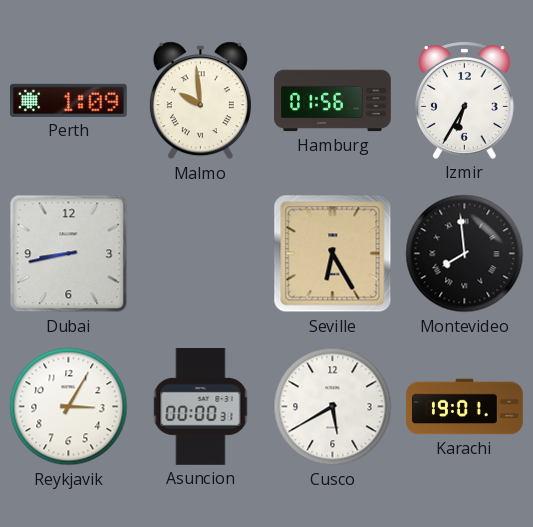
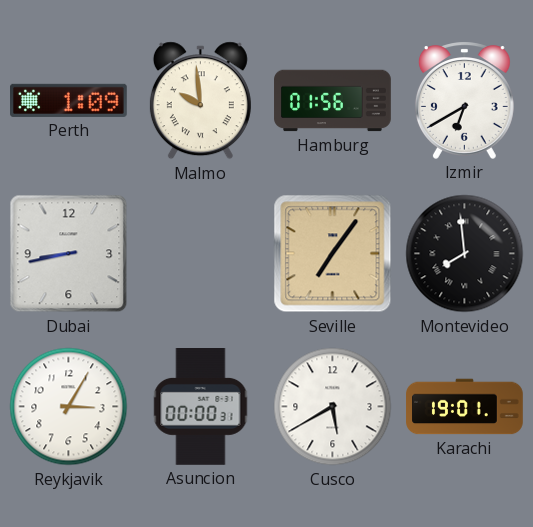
Izmir: 6:35 -> 6:40 (464, 100)
Seville: 6:25 -> 7:06 (333, 254)
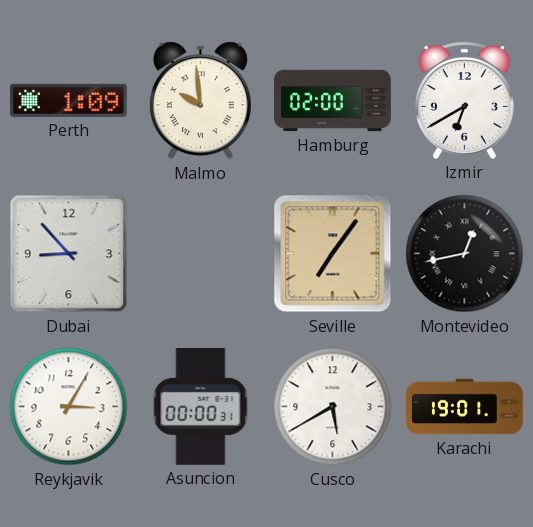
Hamburg: 01:56 -> 02:00 (333, 101)
Dubai: 8:43 -> 8:53 (69, 254)
Montevideo: 7:59 -> 12:43 (465, 254)
